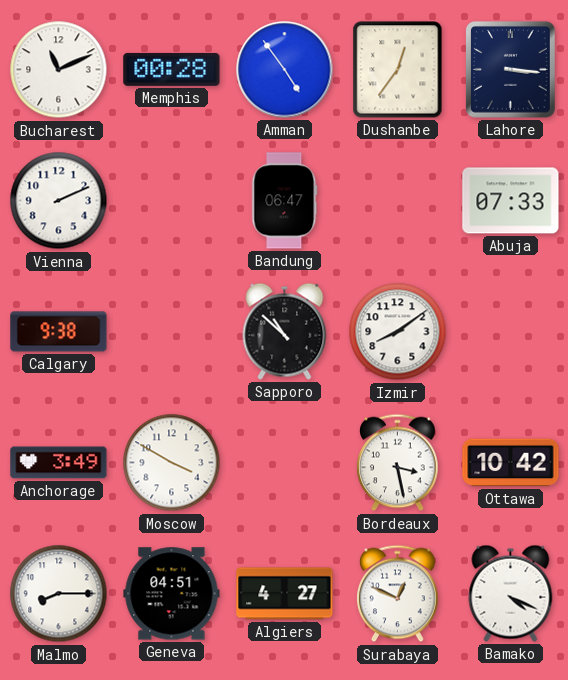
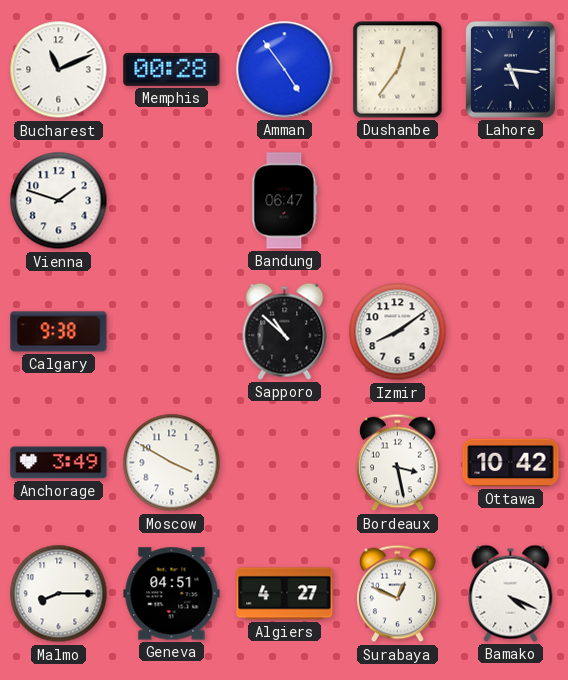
Lahore: 3:16 -> 5:16 (510, 69)
Vienna: 2:11 -> 1:48 (59, 201)
Abuja: 07:33 -> none (511, 201)
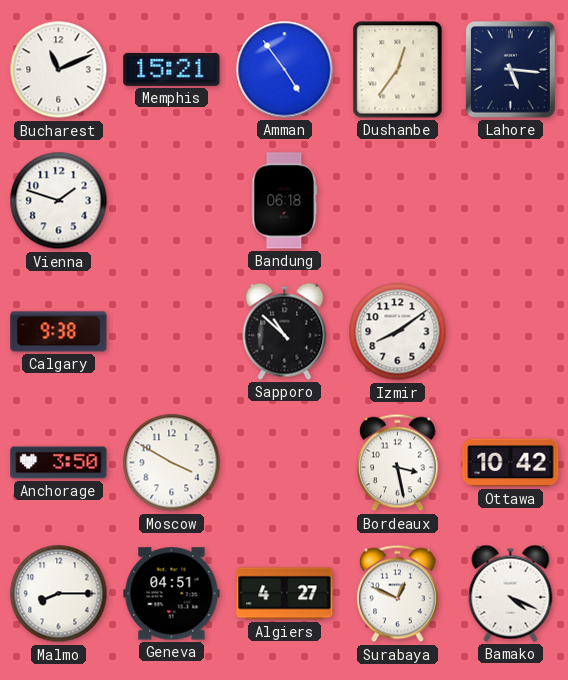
Memphis: 00:28 -> 15:21 (172, 69)
Bandung: 06:47 -> 06:18 (285, 201)
Anchorage: 3:49 -> 3:50 (59, 463)
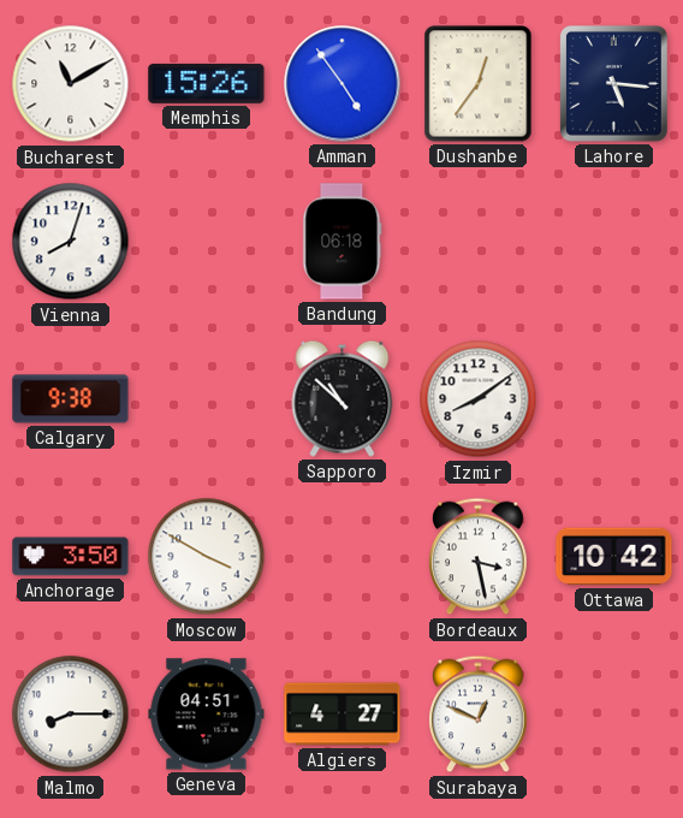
Bucharest: 11:11 -> 11:10 (71, 84)
Memphis: 15:21 -> 15:26 (207, 83)
Vienna: 1:48 -> 8:03 (71, 242)
Bamako: 4:19 -> none (511, 593)
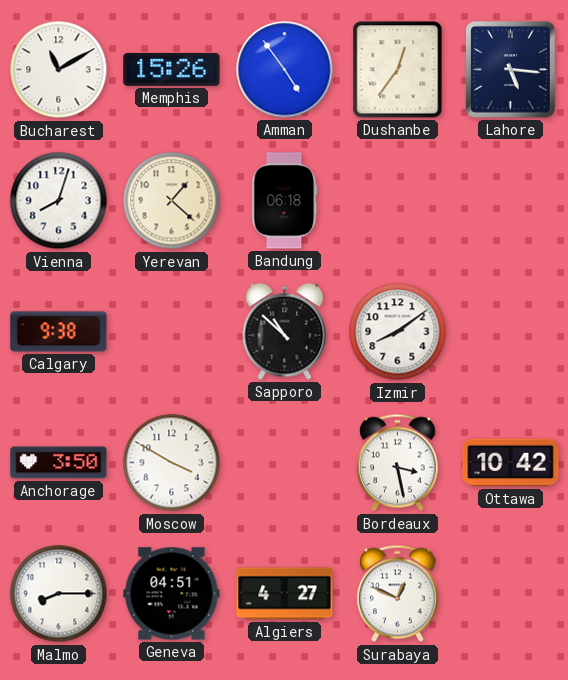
Yerevan: none -> 1:22 (172, 201)
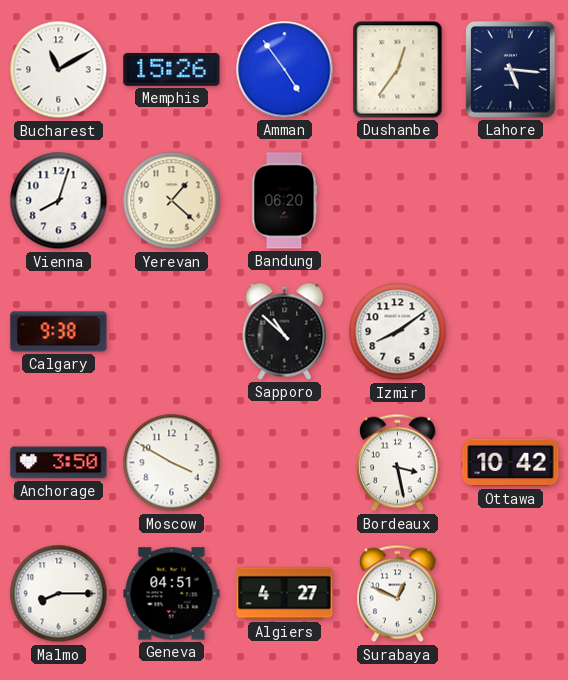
Bandung: 06:18 -> 06:20 (285, 201)
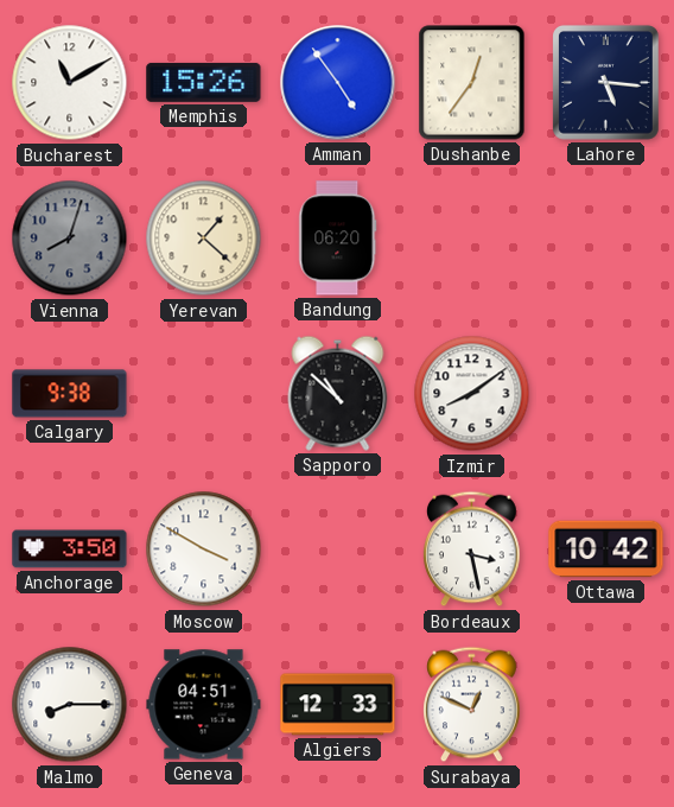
Vienna dial: white -> grey (70, 239)
Algiers: 4:27 -> 12:33 (338, 705)
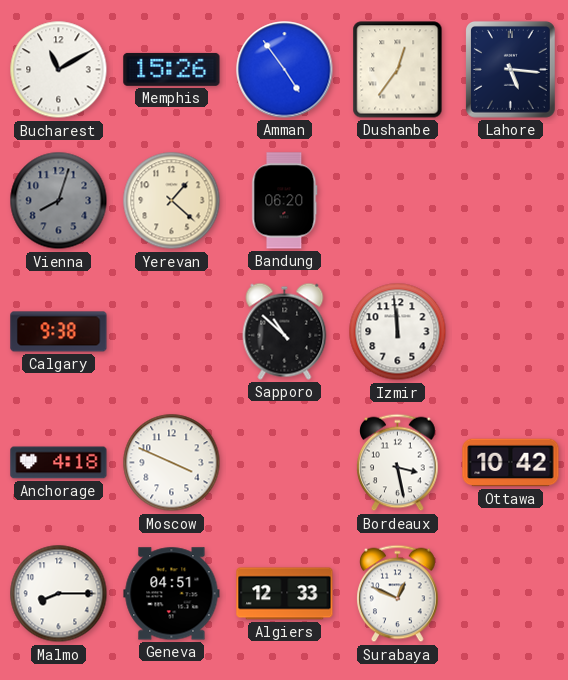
Izmir: 8:09 -> 11:59 (398, 332)
Anchorage: 3:50 -> 4:18 (59, 463)
Moscow: 3:50 -> 3:49 (172, 463)
